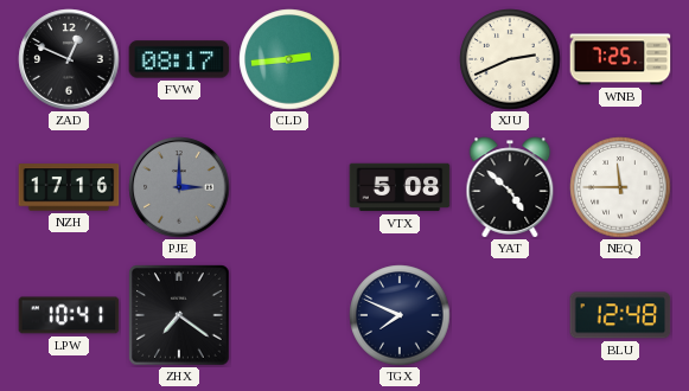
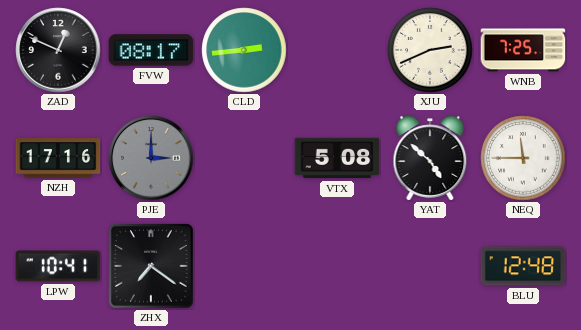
TGX: 7:49 -> none (400, 315)
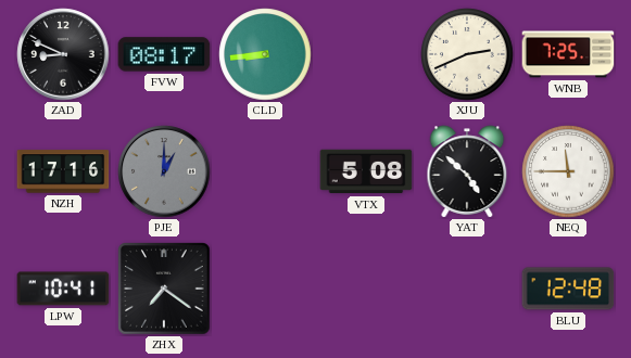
ZAD: 12:49 -> 8:49 (63, 54)
CLD: 2:44 -> 8:44 (265, 54)
PJE: 3:00 -> 1:00 (164, 171)
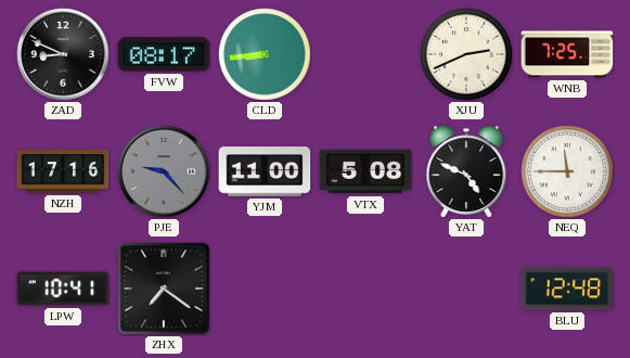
PJE: 1:00 -> 9:23 (164, 171)
YJM: none -> 11:00 (265, 171)
YAT: 4:52 -> 4:49 (466, 171)
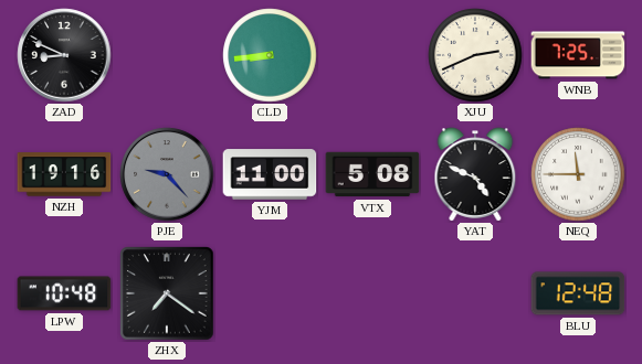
FVW: 08:17 -> none (164, 54)
NZH: 17:16 -> 19:16 (64, 174)
LPW: 10:41 -> 10:48 (64, 293)
